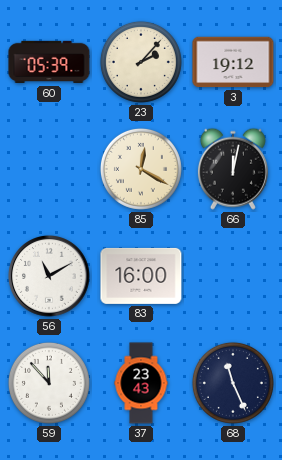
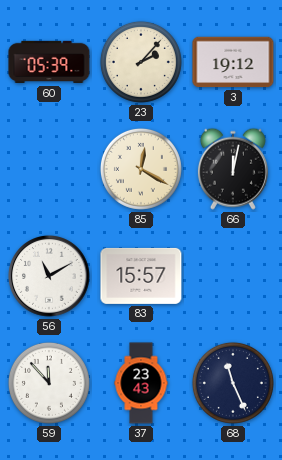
83: 16:00 -> 15:57 (141, 276)
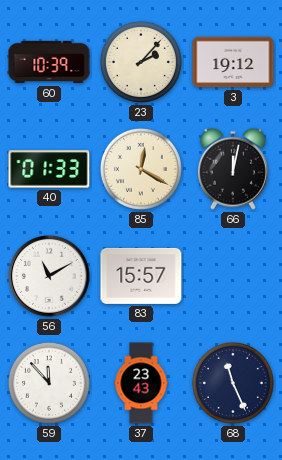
60: 05:39 -> 10:39 (49, 62)
40: none -> 01:33 (49, 169)
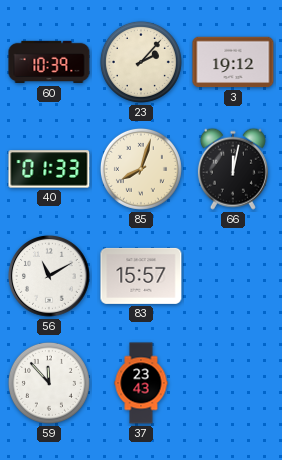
85: 12:20 -> 8:03 (141, 169)
68: 11:26 -> none (233, 383)
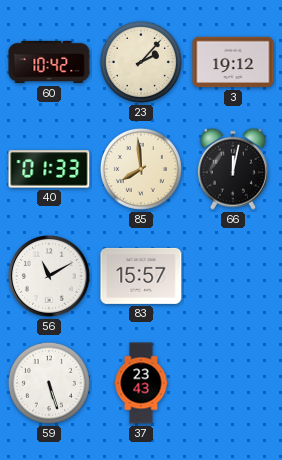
60: 10:39 -> 10:42 (49, 62)
85: 8:03 -> 7:59 (141, 169)
59: 11:53 -> 5:27 (49, 383)
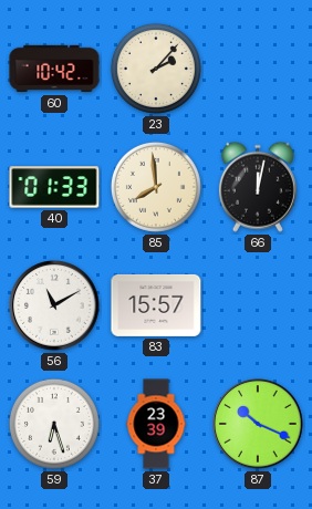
3: 19:12 -> none (233, 62)
59: 5:27 -> 6:27 (54, 424)
37: 23:43 -> 23:39 (156, 424)
87: none -> 10:19 (259, 425)
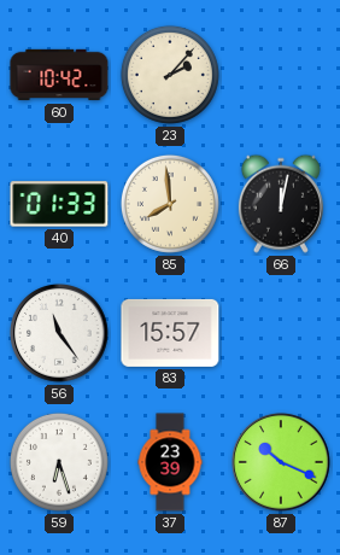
56: 11:10 -> 11:24 (60, 334)
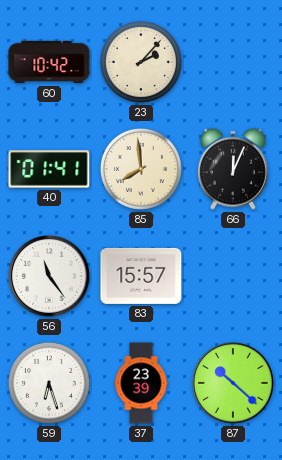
40: 01:33 -> 01:41 (49, 169)
66: 12:02 -> 12:04 (233, 169)
87: 10:19 -> 10:22 (234, 384)
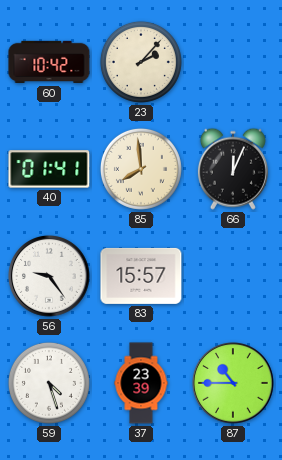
56: 11:24 -> 9:24 (50, 277)
59: 6:27 -> 4:27 (49, 383)
87: 10:22 -> 10:45 (234, 384)
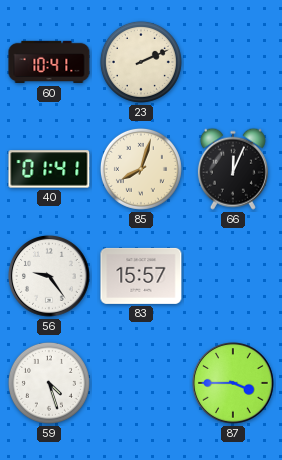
60: 10:42 -> 10:41 (49, 62)
23: 2:07 -> 2:11 (141, 62)
85: 7:59 -> 8:03 (141, 169)
37: 23:39 -> none (141, 383)
87: 10:45 -> 3:45 (234, 384)
